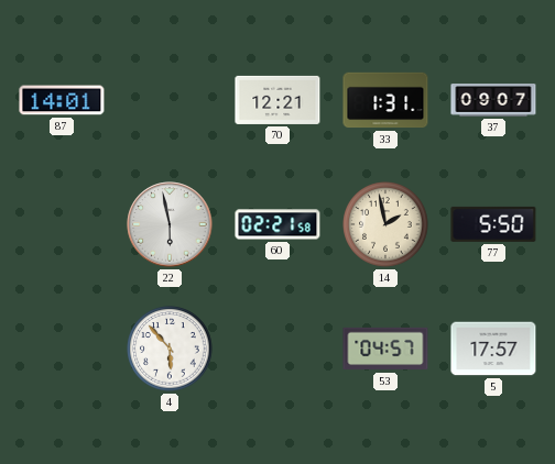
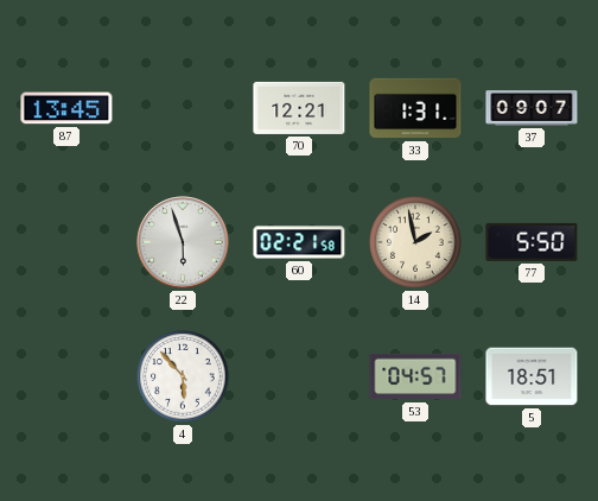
87: 14:01 -> 13:45 (66, 108)
22: 5:58 -> 5:57 (183, 242)
5: 17:57 -> 18:51 (532, 376)
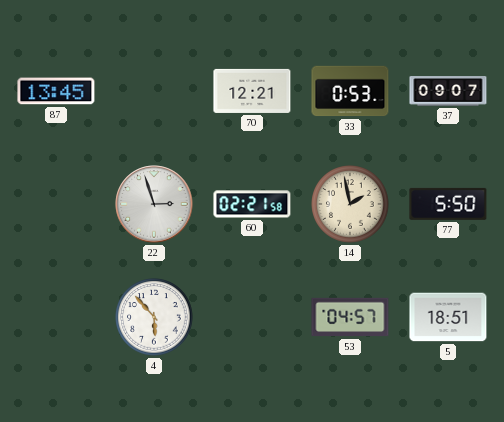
33: 1:31 -> 0:53 (350, 91)
22: 5:57 -> 2:57 (154, 204)
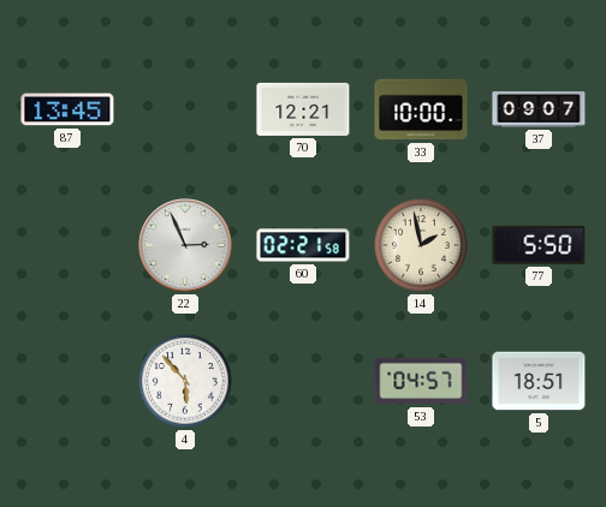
33: 0:53 -> 10:00 (421, 109)
22: 2:57 -> 2:56 (185, 245)
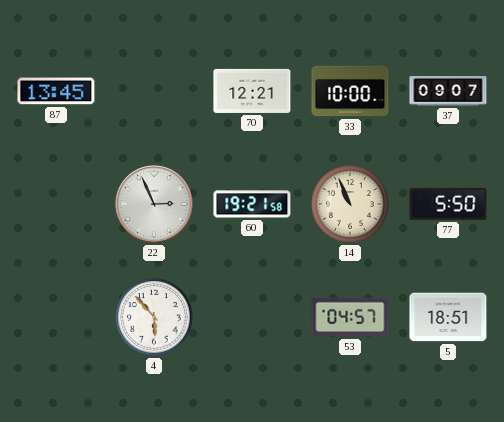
60: 02:21 -> 19:21 (252, 204)
14: 1:58 -> 10:56 (350, 204)
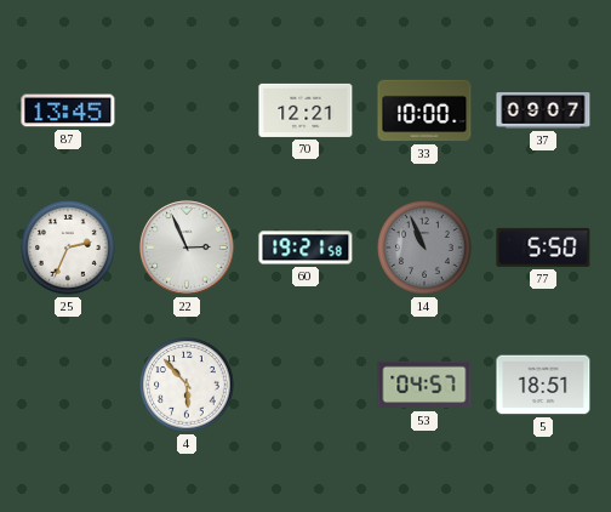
25: none -> 2:34 (68, 248)
14 dial: cream -> grey (424, 248)
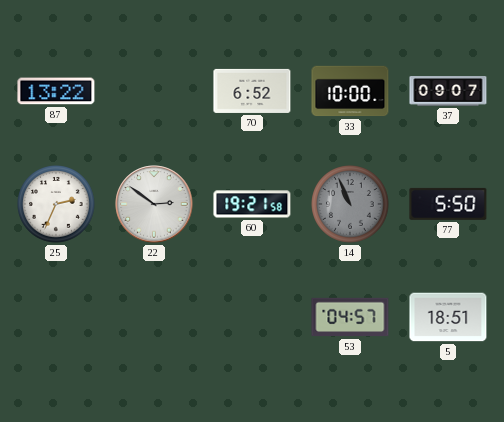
87: 13:45 -> 13:22 (56, 91)
70: 12:21 -> 6:52 (252, 91)
22: 2:56 -> 2:51 (154, 204)
4: 5:53 -> none (187, 385)
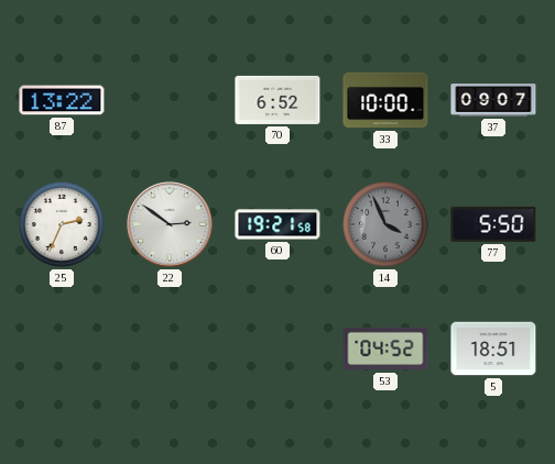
14: 10:56 -> 3:56 (385, 224)
53: 04:57 -> 04:52 (385, 349)
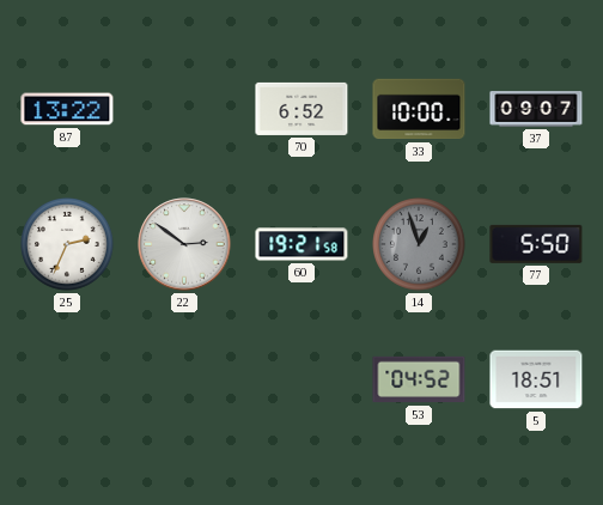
14: 3:56 -> 12:57 (419, 244)
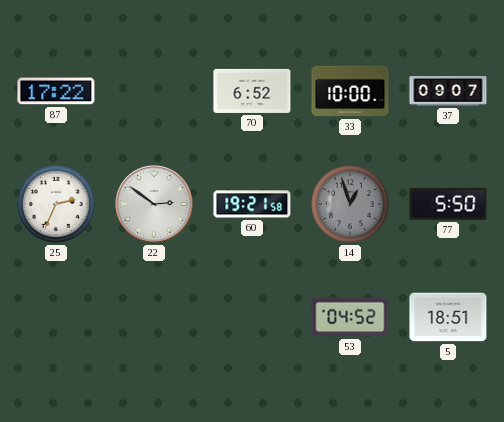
87: 13:22 -> 17:22 (56, 91)
